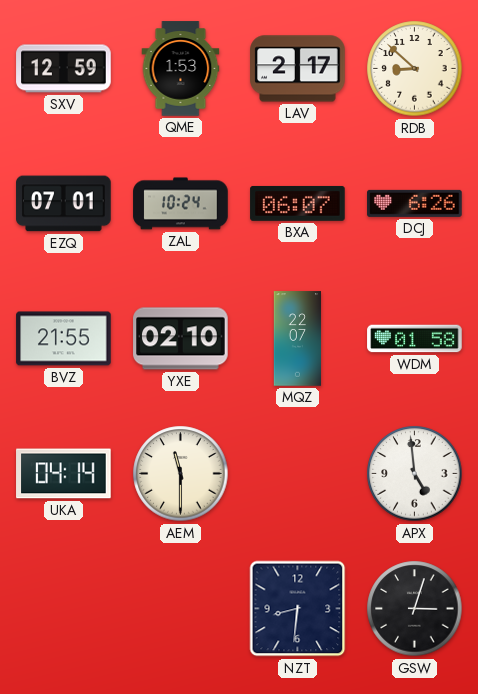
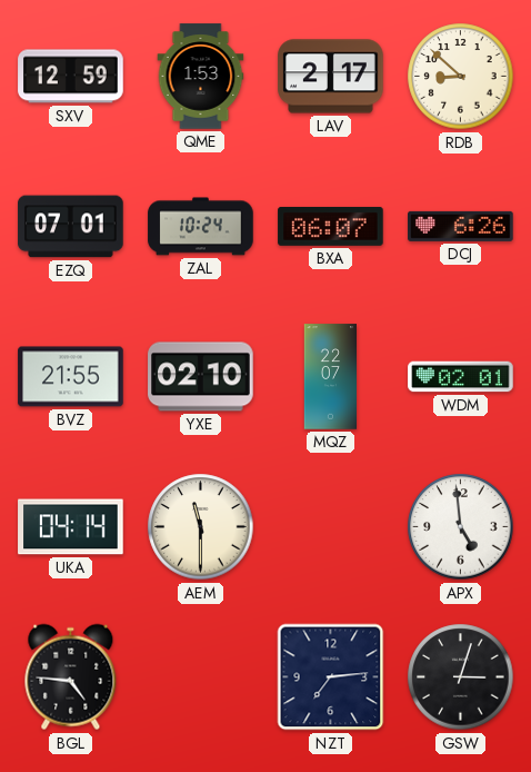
WDM: 01:58 -> 02:01 (461, 377)
BGL: none -> 4:46 (71, 677)
NZT: 8:31 -> 7:14 (331, 677)
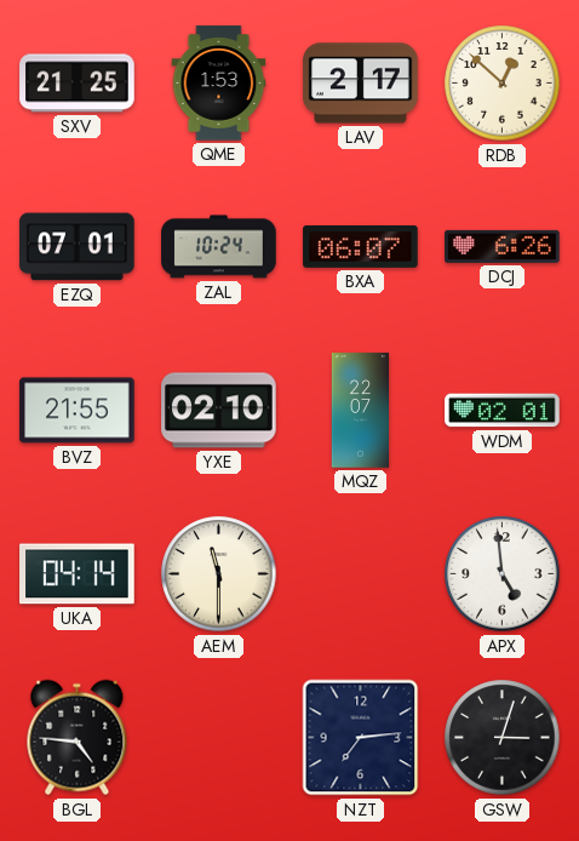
SXV: 12:59 -> 21:25 (78, 84)
RDB: 8:52 -> 12:52 (503, 84)
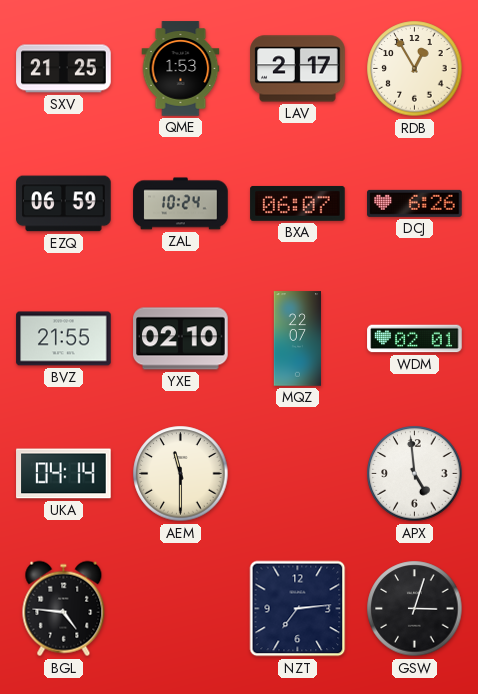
RDB: 12:52 -> 12:55 (415, 69)
EZQ: 07:01 -> 06:59 (64, 204)
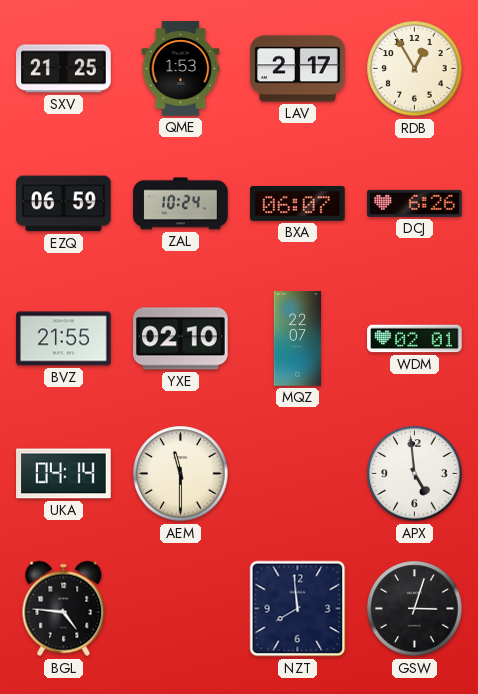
NZT: 7:14 -> 7:59 (298, 609)
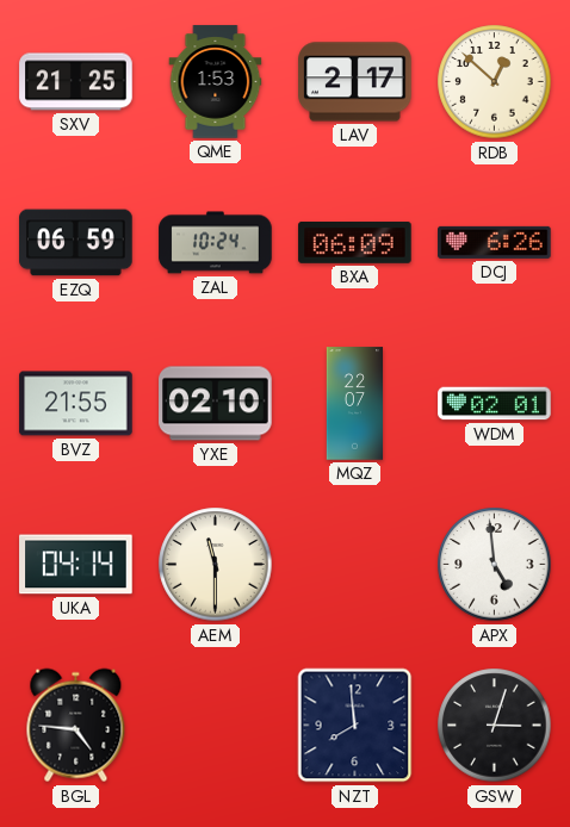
RDB: 12:55 -> 12:52 (495, 82)
BXA: 06:07 -> 06:09 (355, 242)
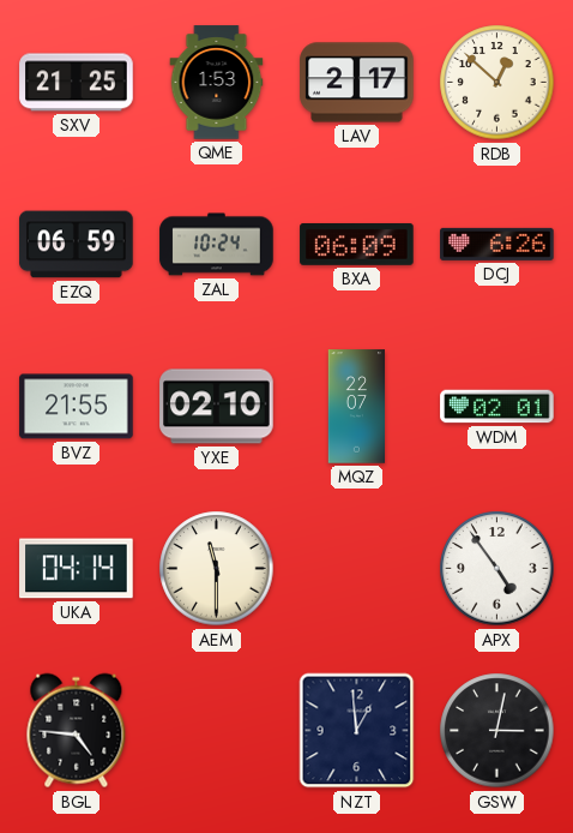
APX: 4:59 -> 4:54 (497, 569)
NZT: 7:59 -> 12:59 (357, 731)
GSW: 3:03 -> 3:02 (497, 731)
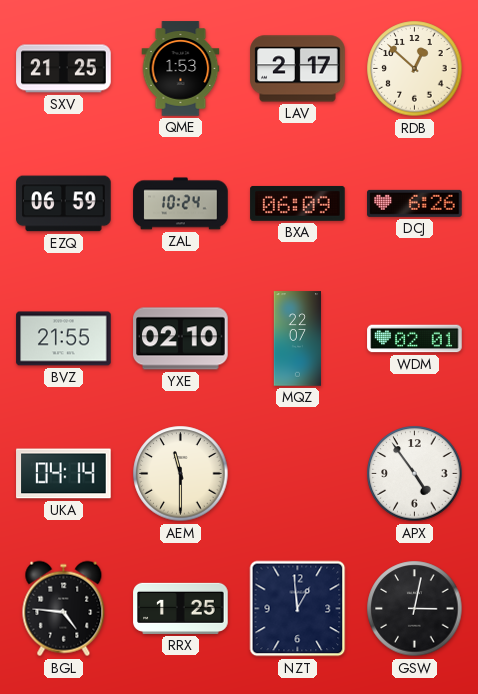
RRX: none -> 1:25 (181, 608)
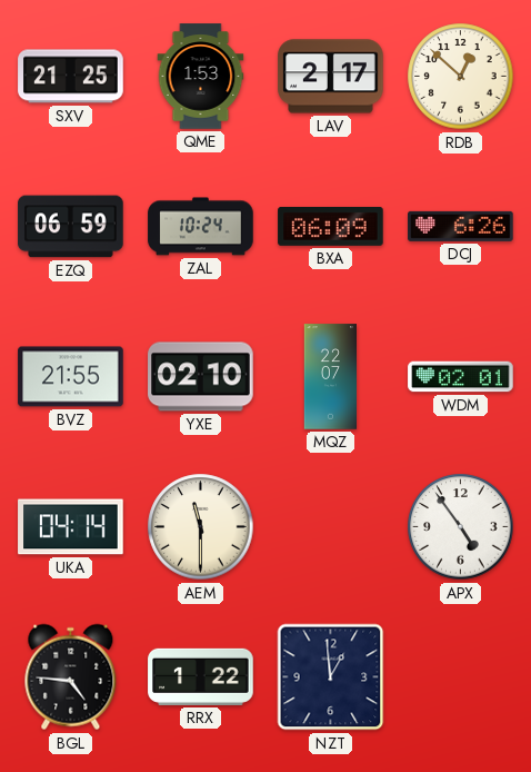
RRX: 1:25 -> 1:22 (201, 676)
GSW: 3:02 -> none (415, 609)
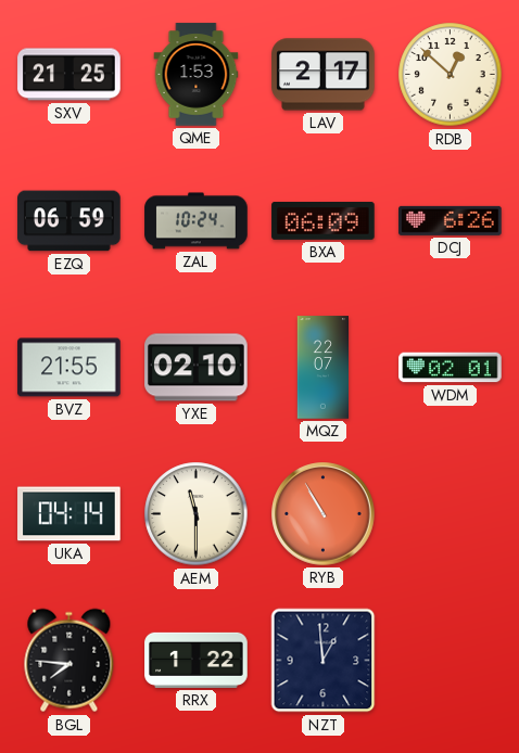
RYB: none -> 10:55 (324, 514)
APX: 4:54 -> none (461, 527)
BGL: 4:46 -> 7:46 (69, 661)
